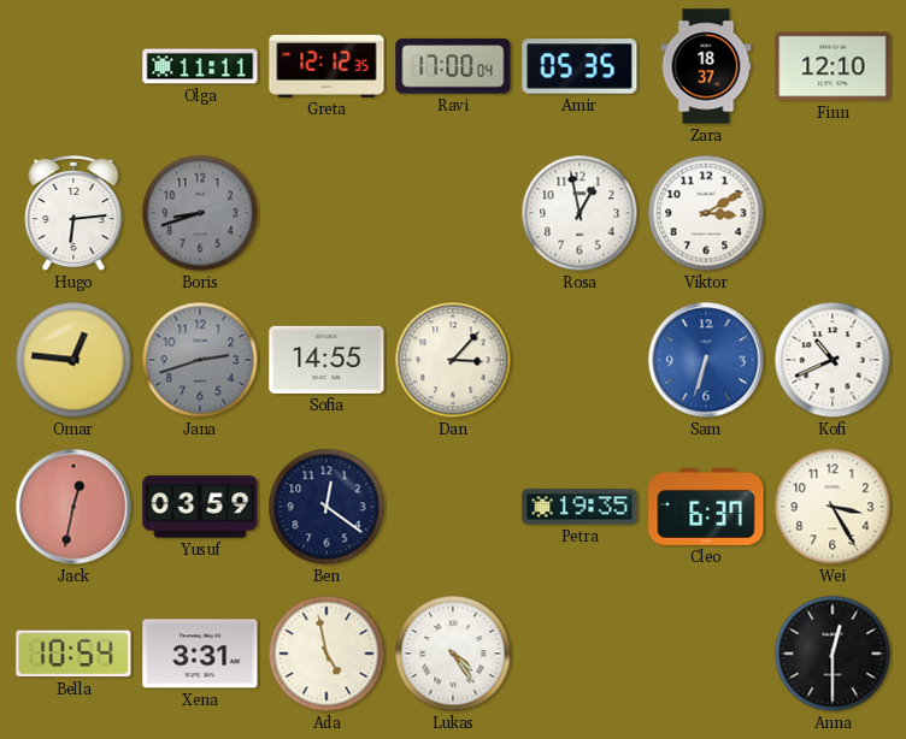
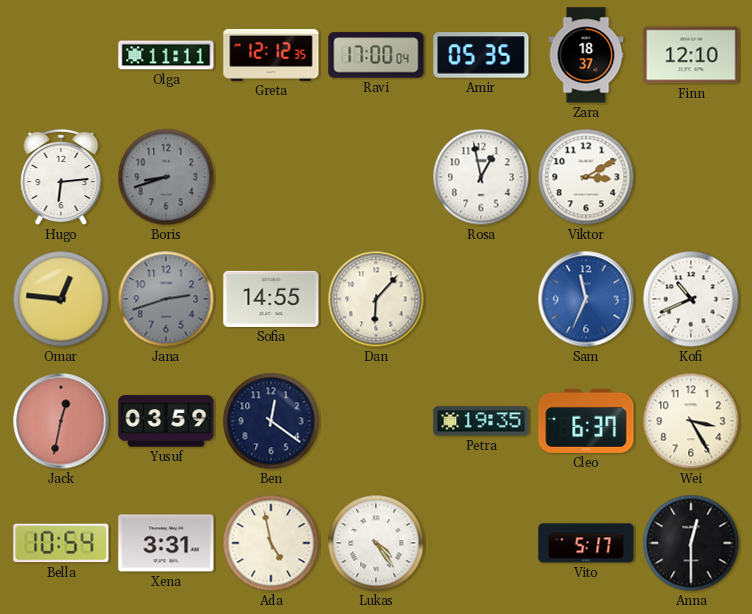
Dan: 3:07 -> 6:07 (376, 299)
Sam: 6:33 -> 11:34 (586, 299)
Vito: none -> 5:17 (586, 543)
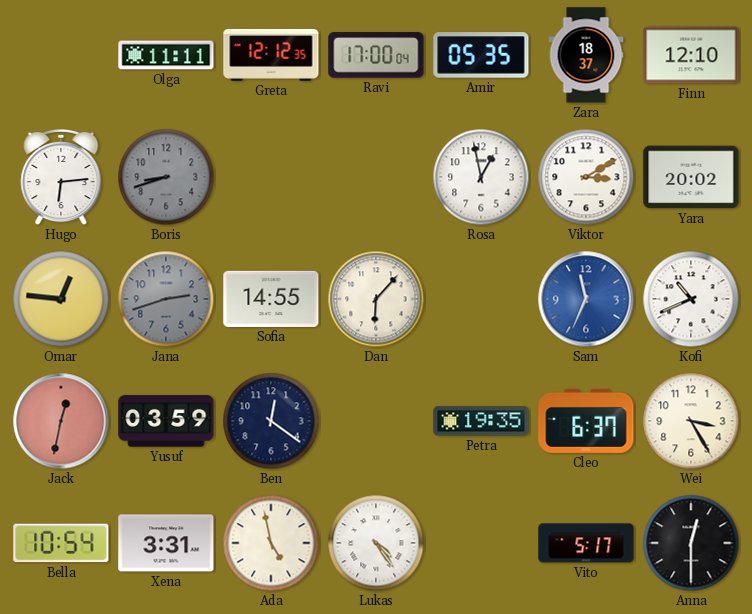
Yara: none -> 20:02 (691, 177)
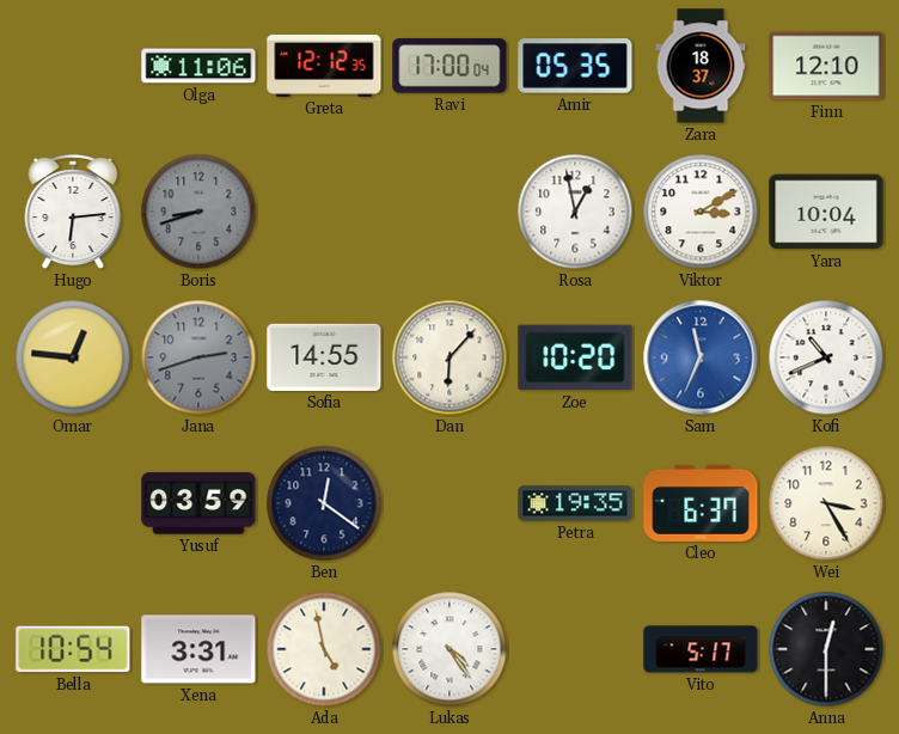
Olga: 11:11 -> 11:06 (198, 66)
Yara: 20:02 -> 10:04 (826, 212)
Zoe: none -> 10:20 (575, 357)
Jack: 12:32 -> none (61, 421)
